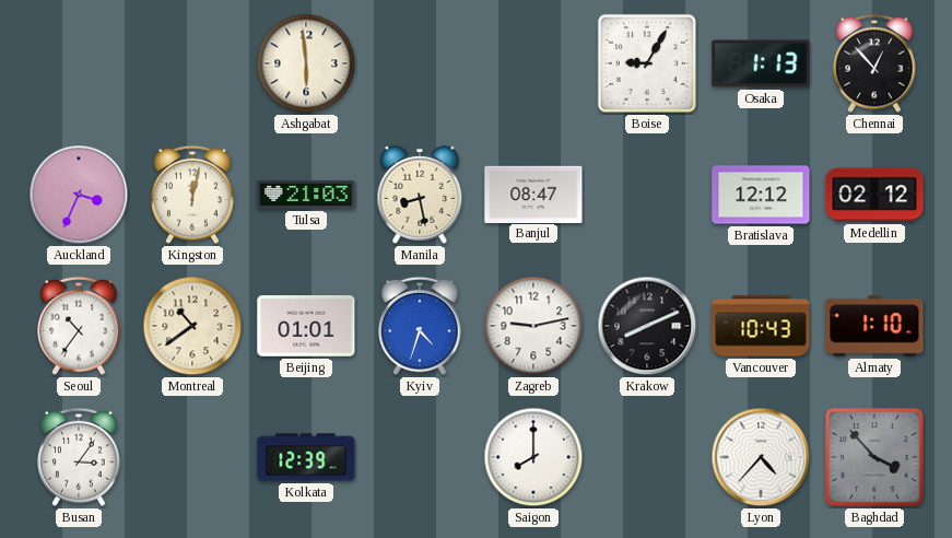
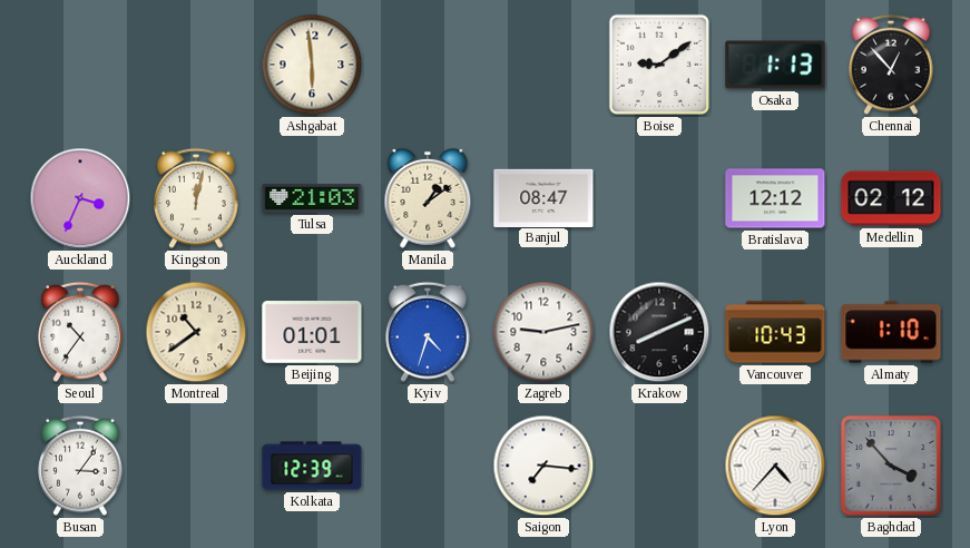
Boise: 9:05 -> 9:09 (659, 65)
Manila: 8:28 -> 1:09 (428, 198)
Saigon: 8:00 -> 7:16 (543, 466)
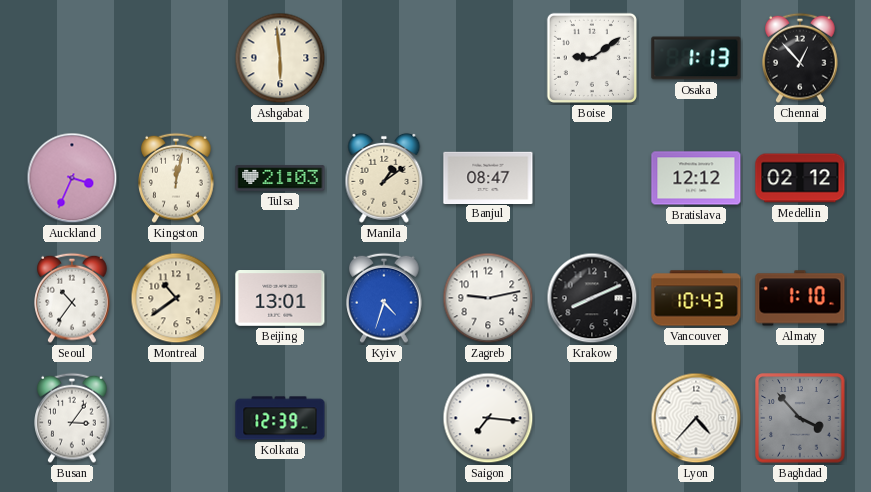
Beijing: 01:01 -> 13:01 (280, 299)
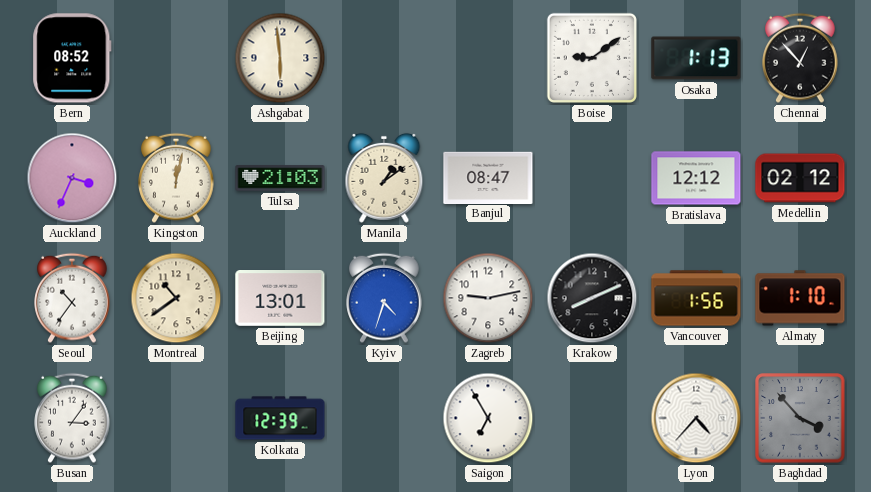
Bern: none -> 08:52 (72, 58)
Vancouver: 10:43 -> 1:56 (696, 298)
Saigon: 7:16 -> 6:55 (488, 418)
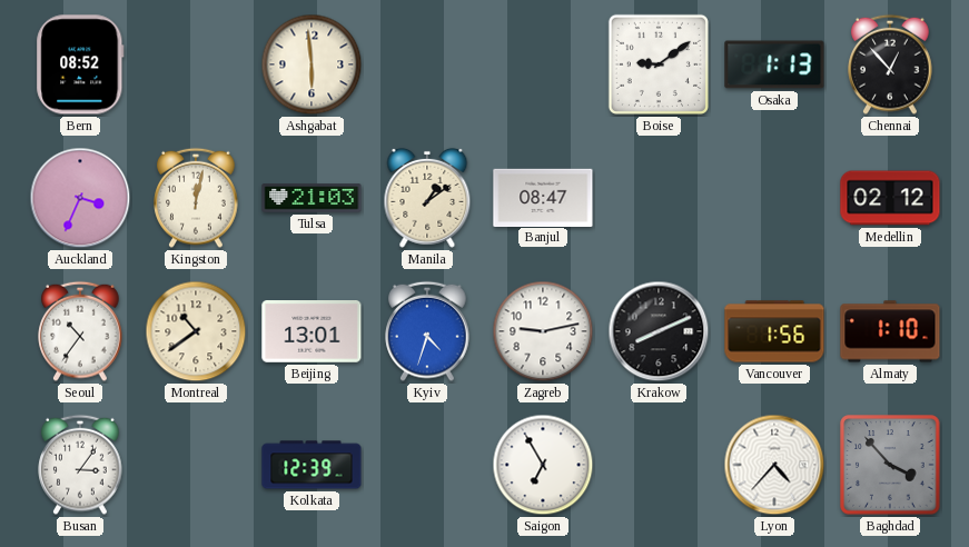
Bratislava: 12:12 -> none (696, 178)
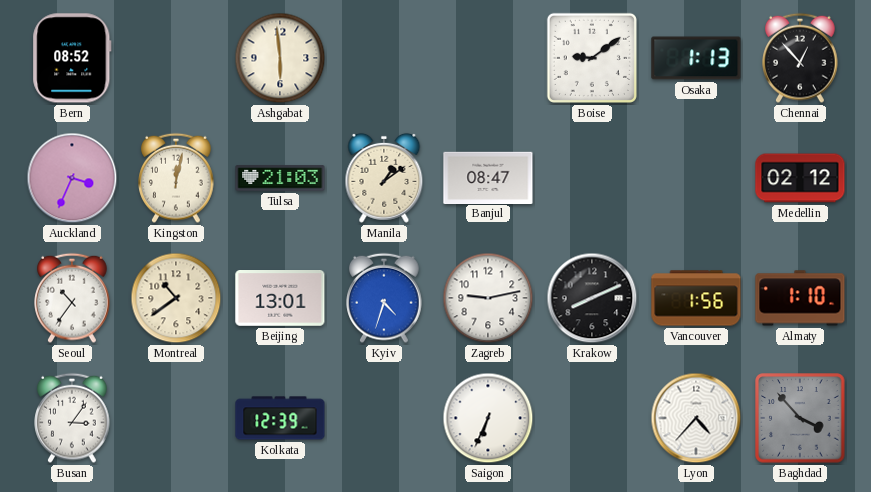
Saigon: 6:55 -> 6:34 (488, 418)
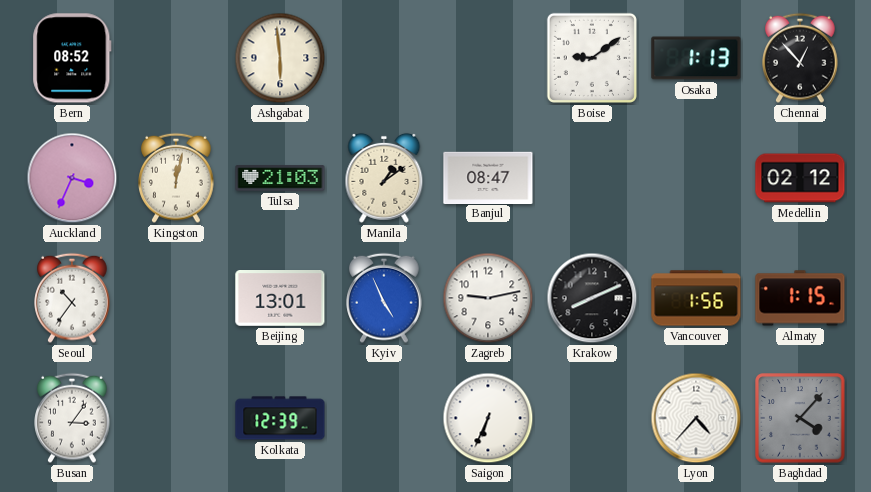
Montreal: 10:39 -> none (176, 298)
Kyiv: 4:33 -> 4:56 (384, 298)
Almaty: 1:10 -> 1:15 (800, 298)
Baghdad: 3:53 -> 4:07 (800, 418)
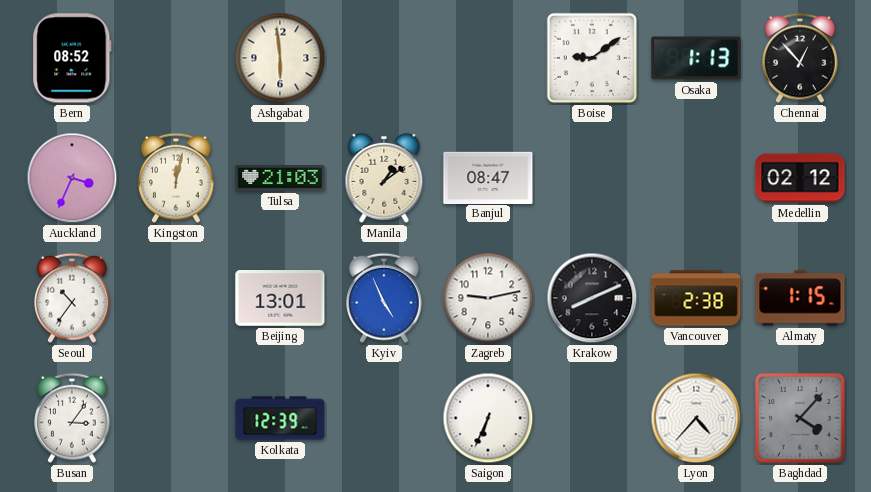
Vancouver: 1:56 -> 2:38 (696, 298)
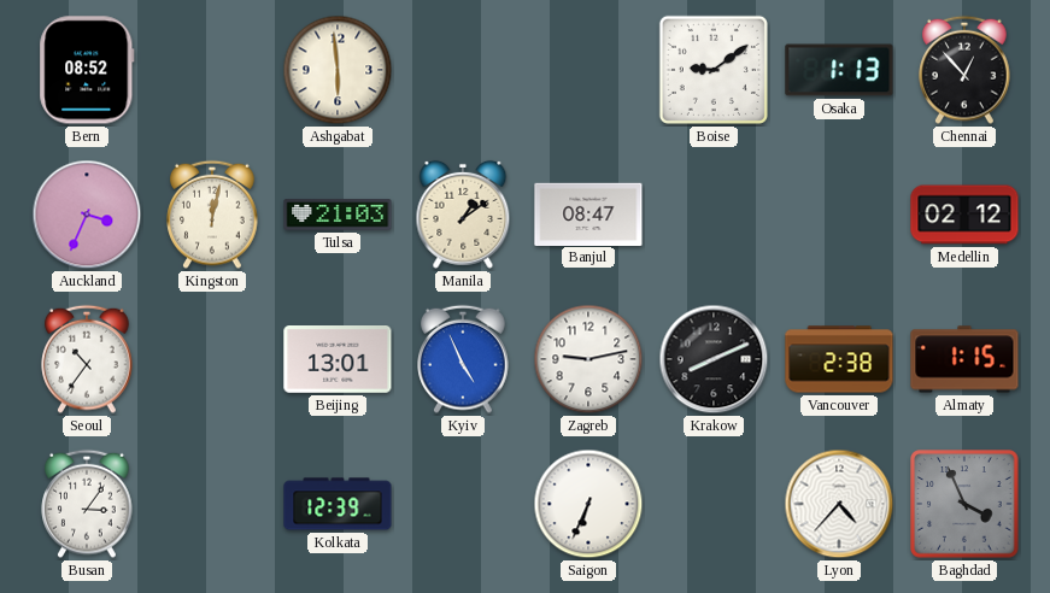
Baghdad: 4:07 -> 3:56 (964, 504)
